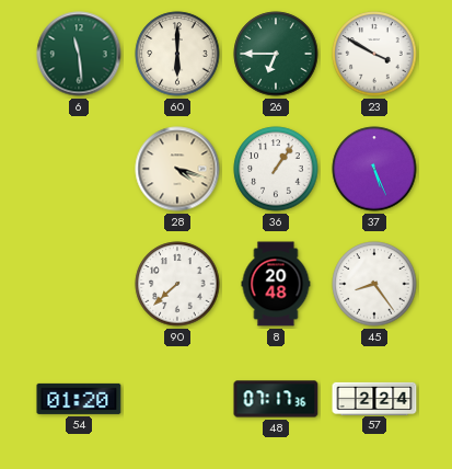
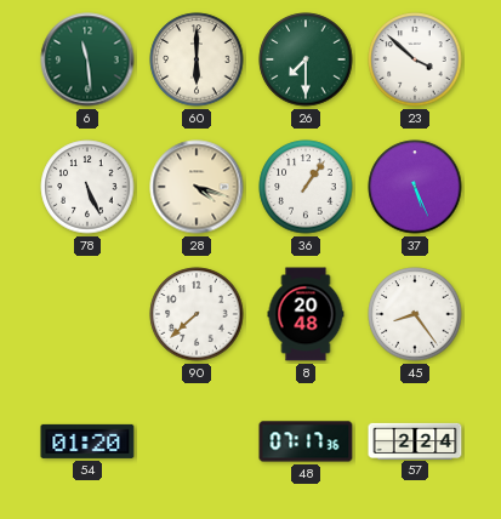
26: 6:45 -> 7:30 (306, 59)
23: 3:50 -> 3:52 (415, 59)
78: none -> 5:26 (87, 187)
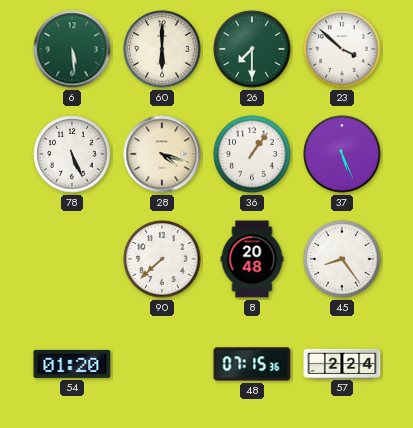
6: 11:29 -> 5:29 (72, 49)
48: 07:17 -> 07:15 (252, 364)
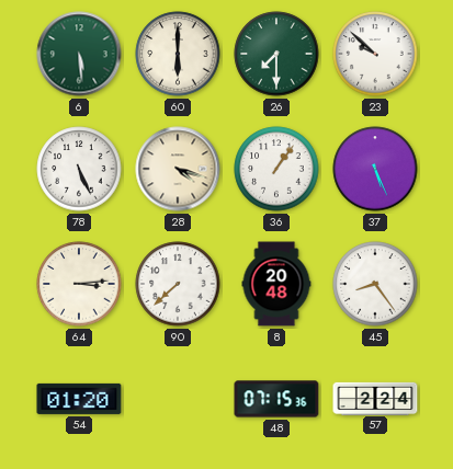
23: 3:52 -> 9:52 (375, 54)
64: none -> 3:14 (79, 284)
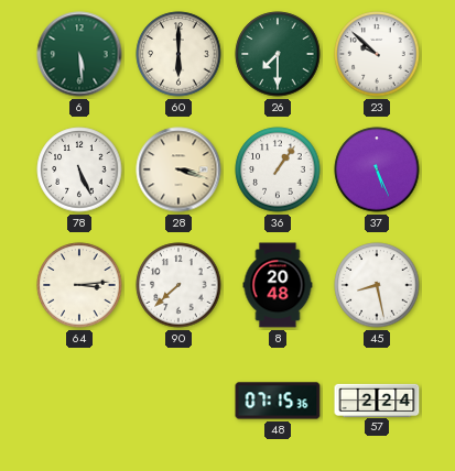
28: 4:18 -> 3:18 (178, 169)
45: 8:24 -> 8:28 (377, 285)
54: 01:20 -> none (79, 399)
